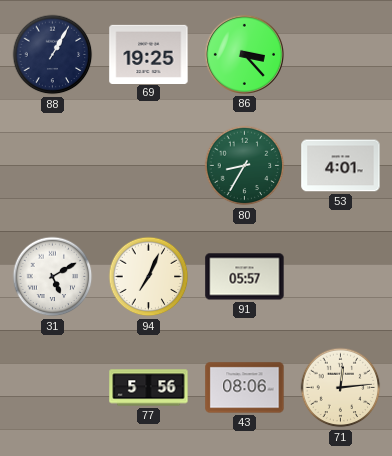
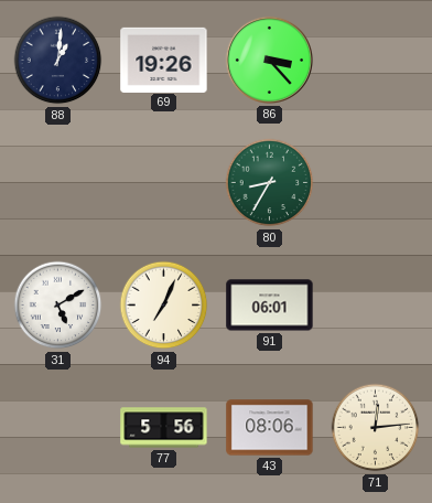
88: 1:05 -> 1:01 (58, 61)
69: 19:25 -> 19:26 (164, 60)
53: 4:01 -> none (341, 166)
91: 05:57 -> 06:01 (270, 306)
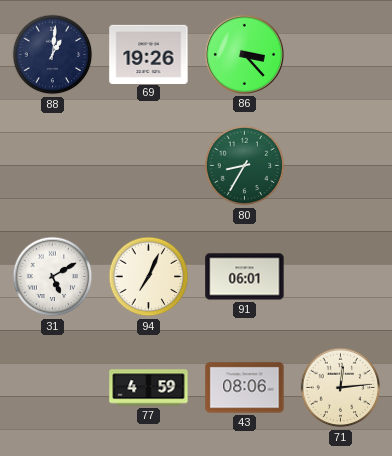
77: 5:56 -> 4:59 (149, 388)
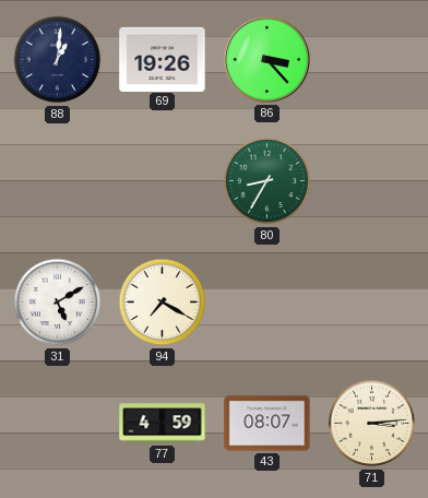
94: 7:04 -> 7:20 (163, 303)
91: 06:01 -> none (245, 277)
43: 08:06 -> 08:07 (267, 424)
71: 12:14 -> 3:14 (372, 424)
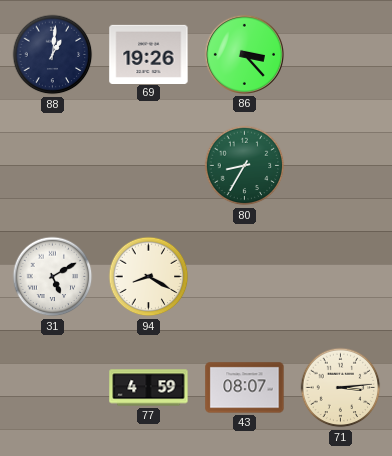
94: 7:20 -> 8:20 (149, 277)
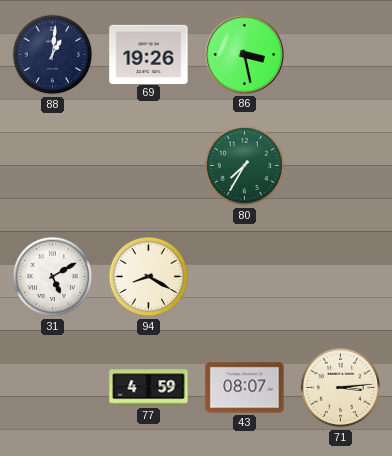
86: 3:23 -> 3:28 (244, 54)
80: 8:35 -> 7:35 (245, 166)
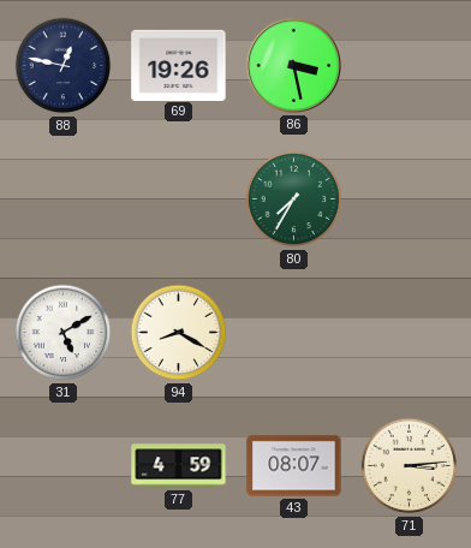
88: 1:01 -> 12:47 (64, 66)
